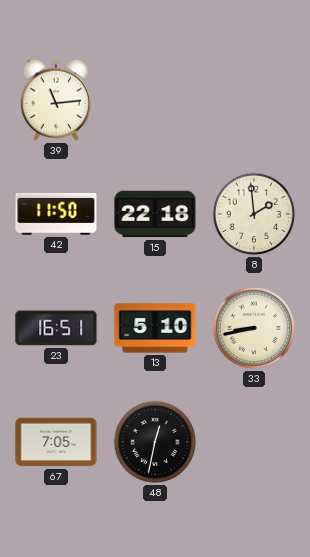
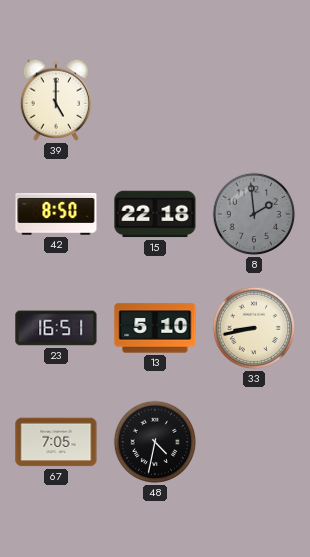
39: 11:14 -> 5:00 (55, 100)
42: 11:50 -> 8:50 (56, 214)
8 dial: cream -> grey (254, 214)
48: 12:32 -> 4:32 (155, 442)
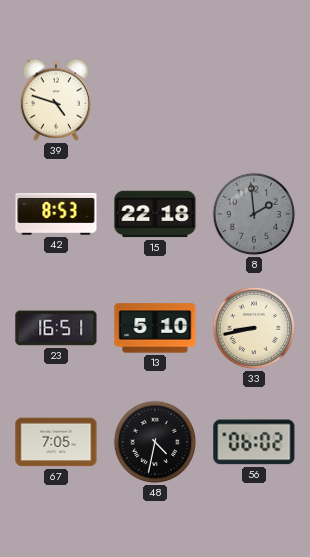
39: 5:00 -> 4:48 (55, 100)
42: 8:50 -> 8:53 (56, 214)
56: none -> 06:02 (254, 442)
